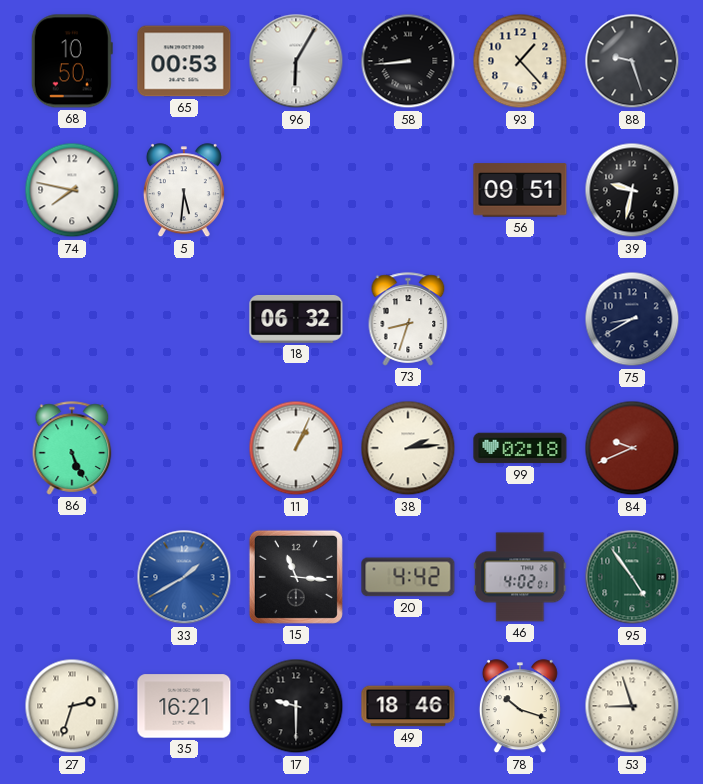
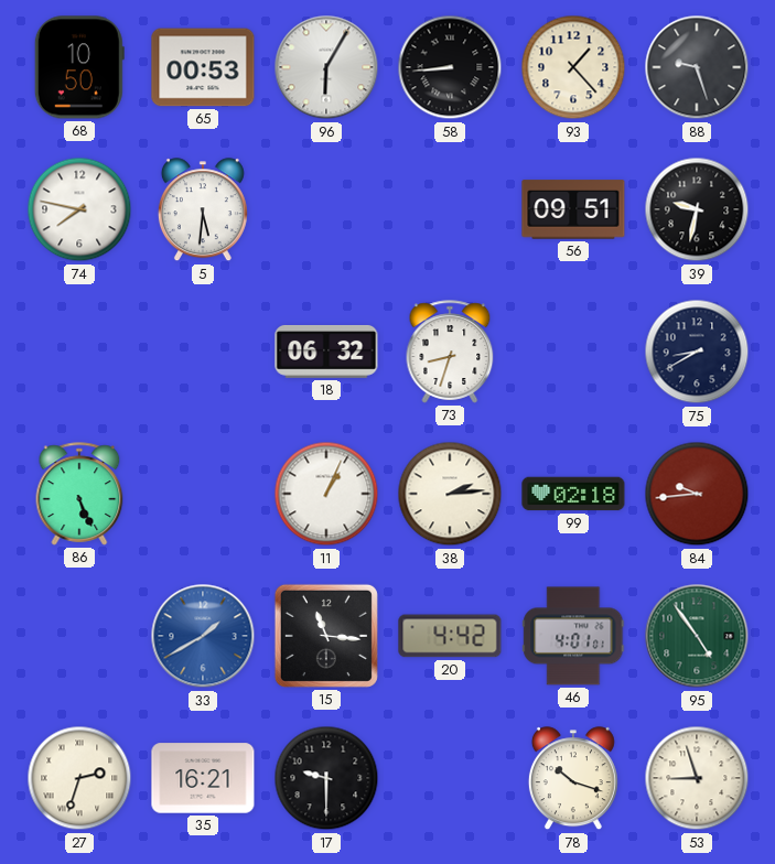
84: 9:41 -> 9:44 (697, 494)
46: 4:02 -> 4:01 (573, 636)
49: 18:46 -> none (408, 706)
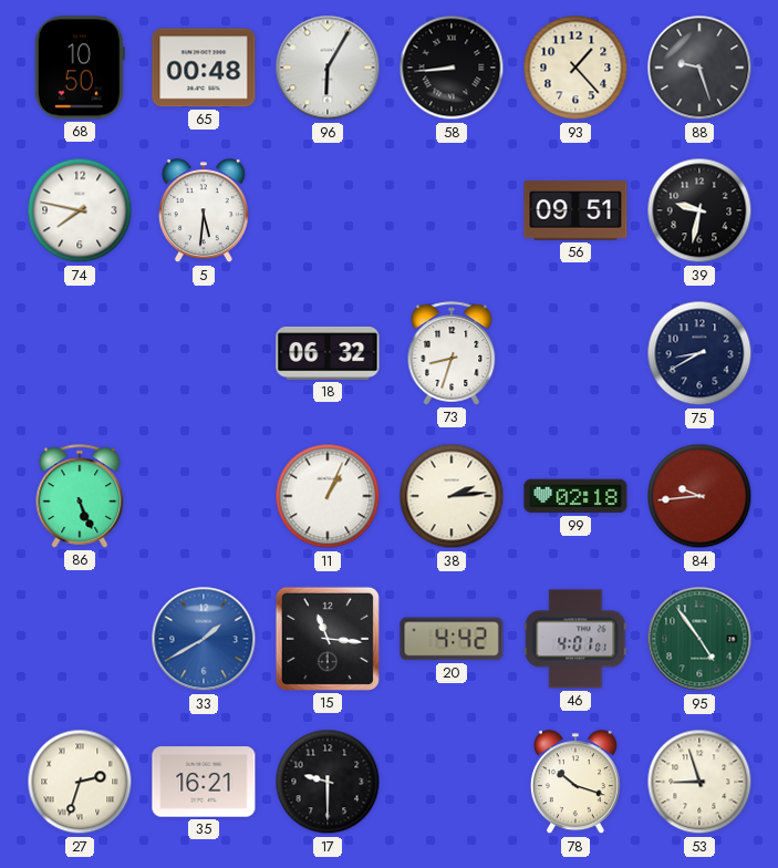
65: 00:53 -> 00:48 (204, 68)
